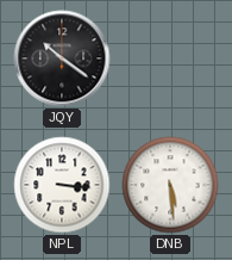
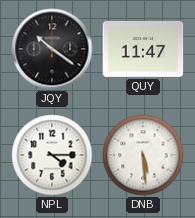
QUY: none -> 11:47 (143, 49)
NPL: 3:16 -> 4:15 (52, 155)
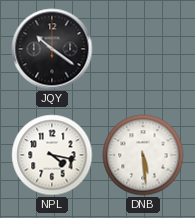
QUY: 11:47 -> none (143, 49)
NPL: 4:15 -> 4:17 (52, 155)
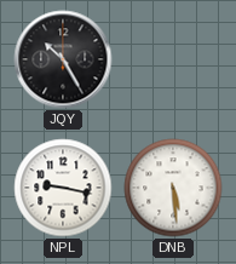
JQY: 10:21 -> 10:25 (63, 59)
NPL: 4:17 -> 9:17 (63, 188)
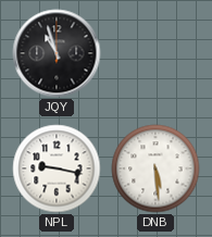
JQY: 10:25 -> 10:57 (57, 53)
